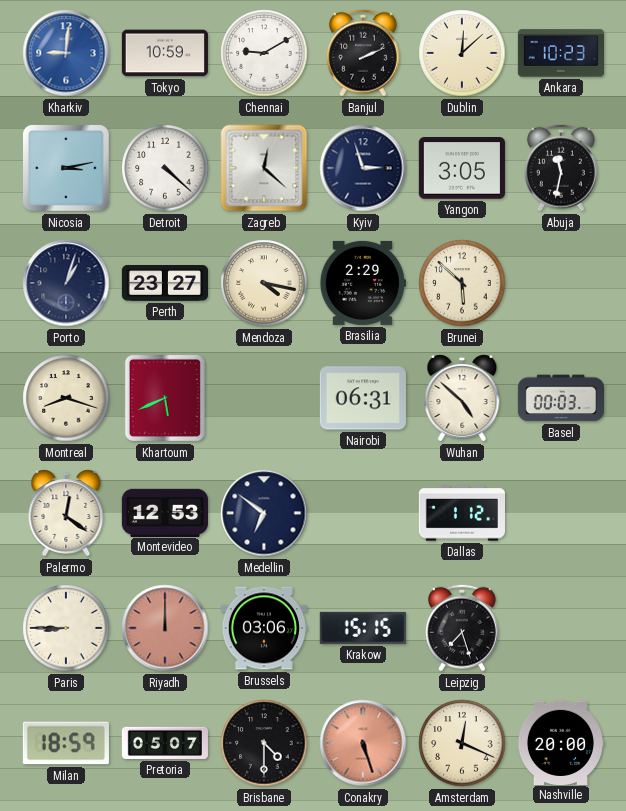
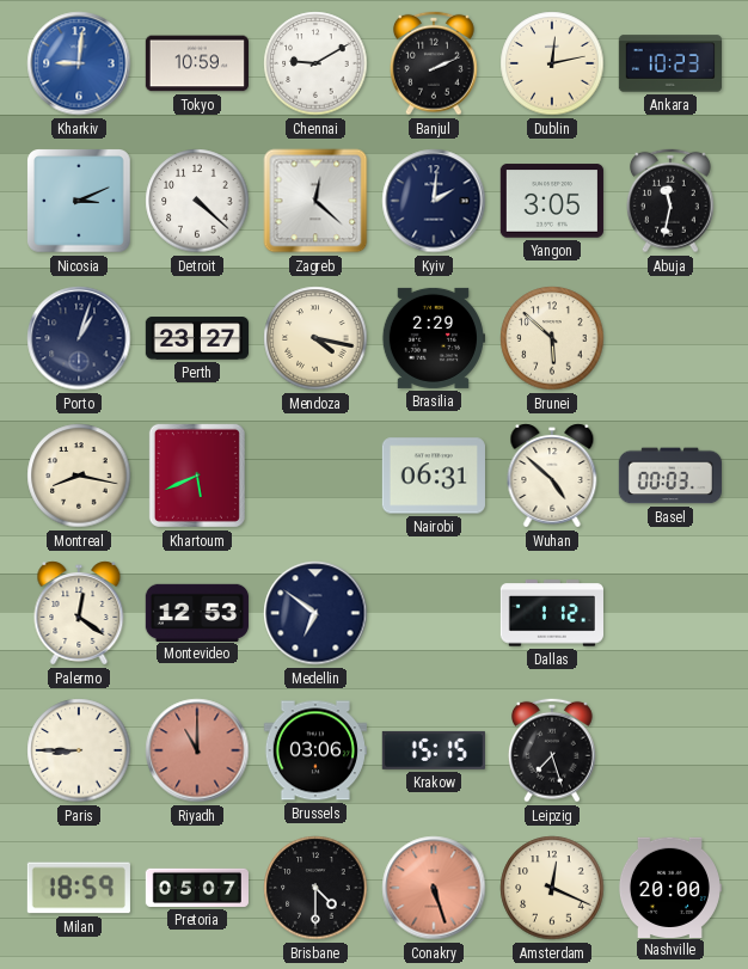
Dublin: 12:08 -> 12:13 (552, 63)
Nicosia: 3:13 -> 3:11 (80, 202)
Kyiv: 2:57 -> 2:01 (434, 201)
Montreal: 8:18 -> 8:17 (79, 476)
Riyadh: 12:00 -> 11:00 (197, 750)
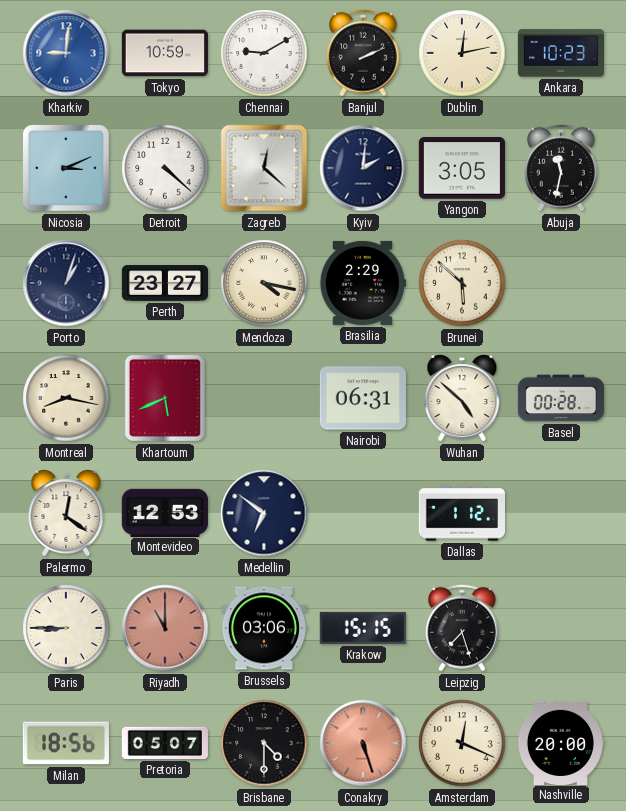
Basel: 00:03 -> 00:28 (560, 398)
Milan: 18:59 -> 18:56 (66, 743)
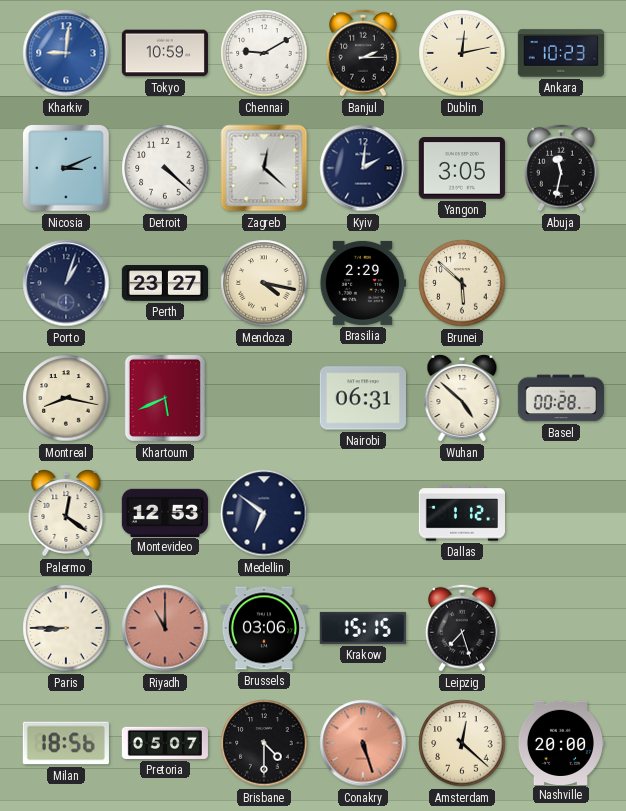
Banjul: 2:11 -> 2:15 (364, 53)
Amsterdam: 12:19 -> 12:22 (462, 743)
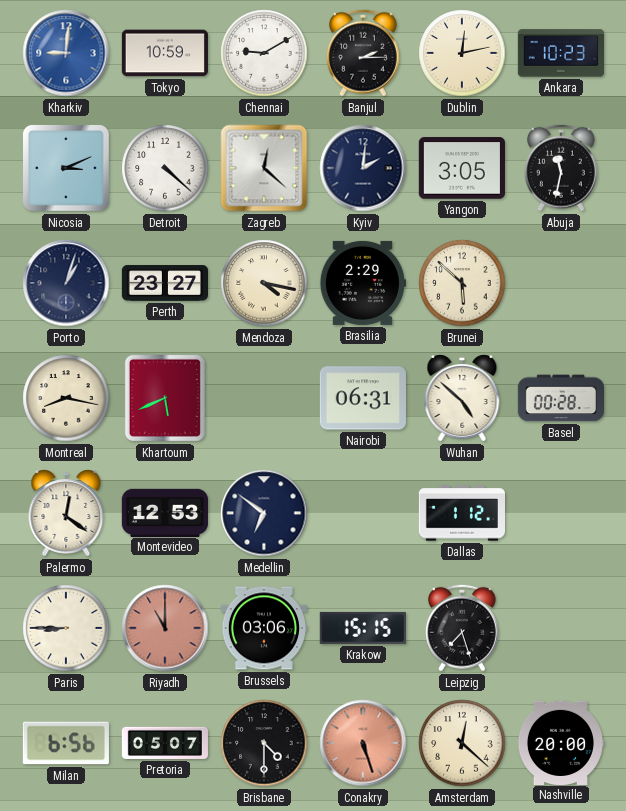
Milan: 18:56 -> 6:56 (66, 743)
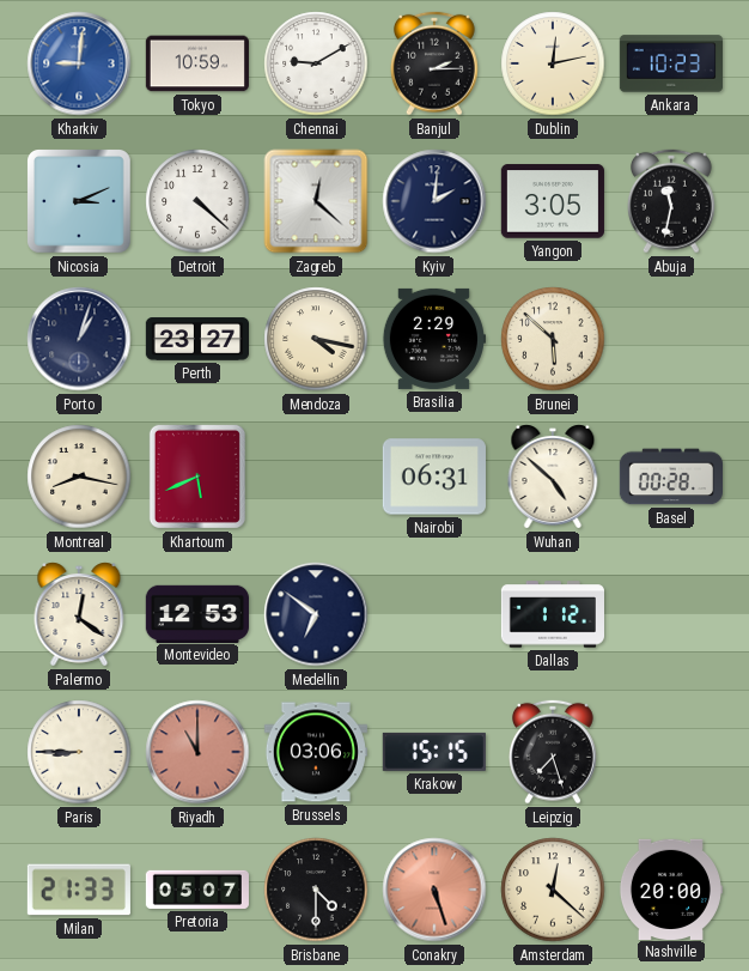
Milan: 6:56 -> 21:33 (79, 890)
